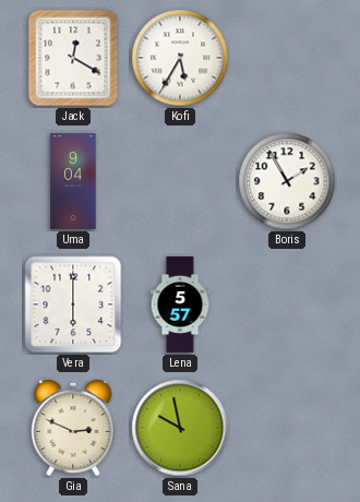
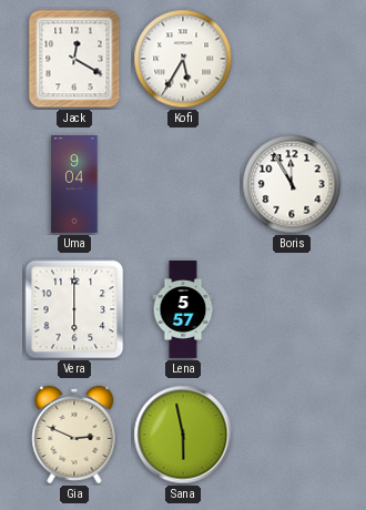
Boris: 1:55 -> 11:55 (292, 184)
Sana: 9:58 -> 5:58 (183, 435)
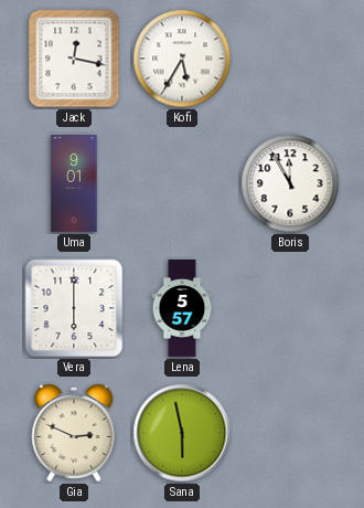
Jack: 12:20 -> 12:17 (74, 59)
Uma: 9:04 -> 9:01 (74, 184)
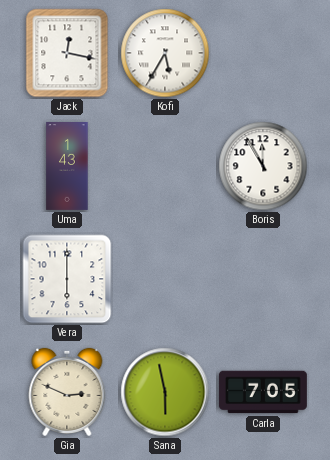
Uma: 9:01 -> 1:43 (67, 167)
Lena: 5:57 -> none (182, 309)
Carla: none -> 7:05 (263, 392)
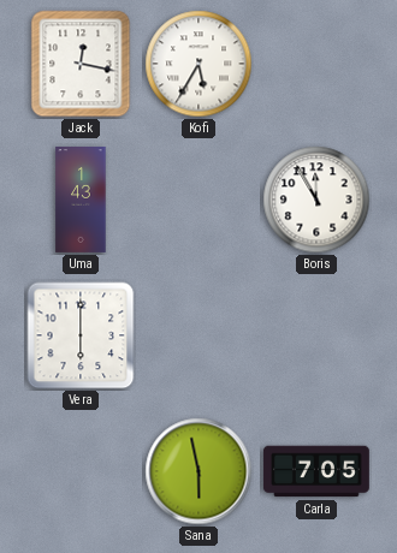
Gia: 2:49 -> none (67, 392)
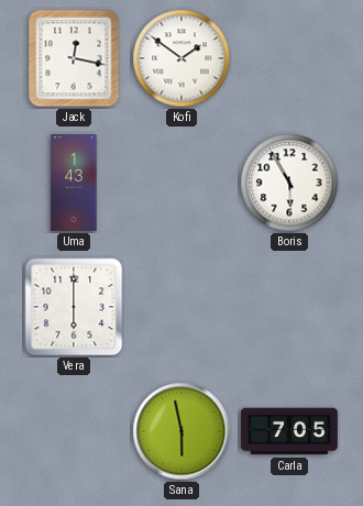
Kofi: 5:35 -> 1:51 (182, 58)
Boris: 11:55 -> 5:55 (289, 183)
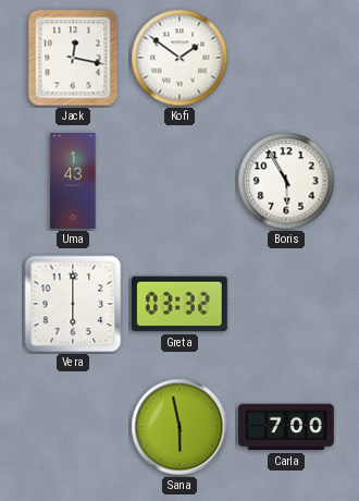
Greta: none -> 03:32 (179, 304)
Carla: 7:05 -> 7:00 (286, 427)
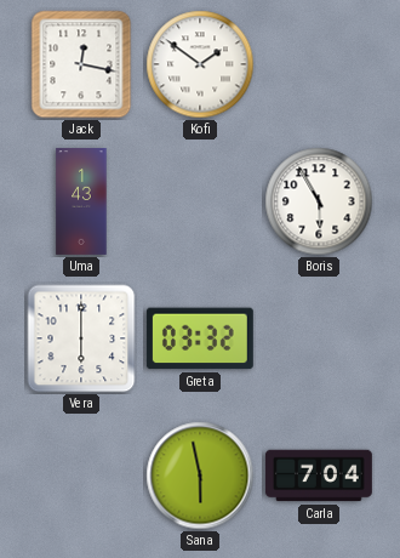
Carla: 7:00 -> 7:04 (319, 476)
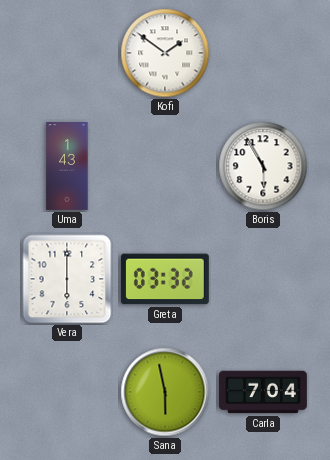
Jack: 12:17 -> none (81, 64)
